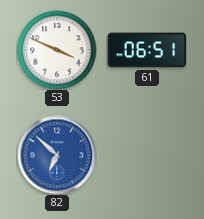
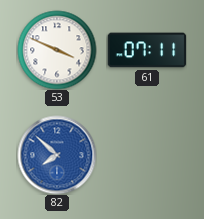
61: 06:51 -> 07:11 (147, 50)
82: 6:52 -> 7:52 (57, 155)
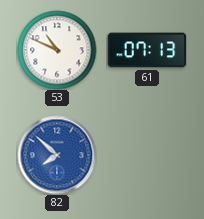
53: 3:49 -> 10:49 (57, 50)
61: 07:11 -> 07:13 (147, 50)
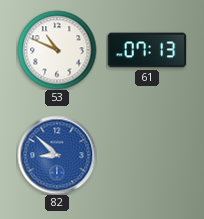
82: 7:52 -> 8:52 (57, 155)
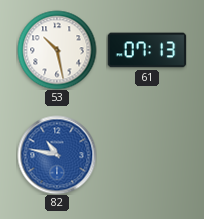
53: 10:49 -> 10:28 (57, 50)
82: 8:52 -> 10:47 (57, 155)
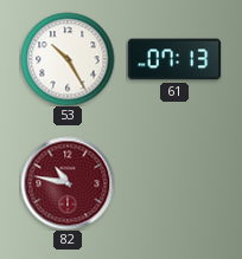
53: 10:28 -> 10:25 (68, 59)
82 dial: blue -> burgundy (68, 183)
